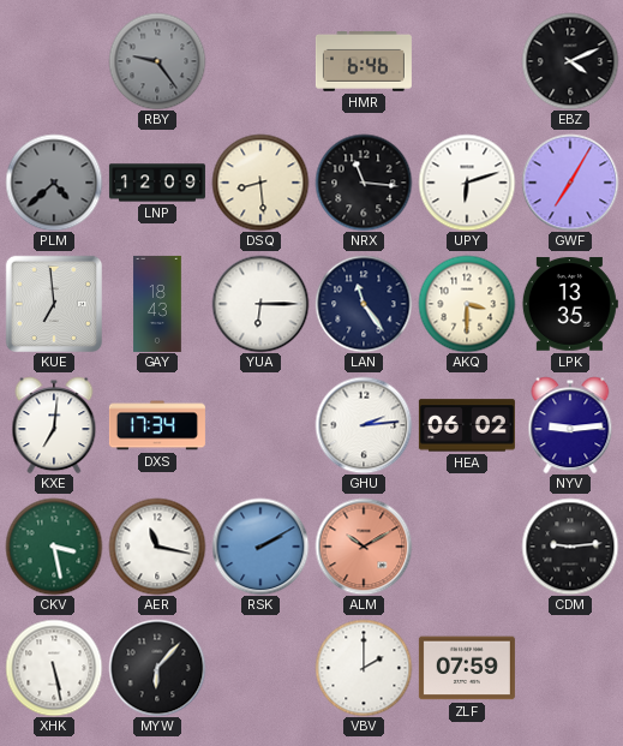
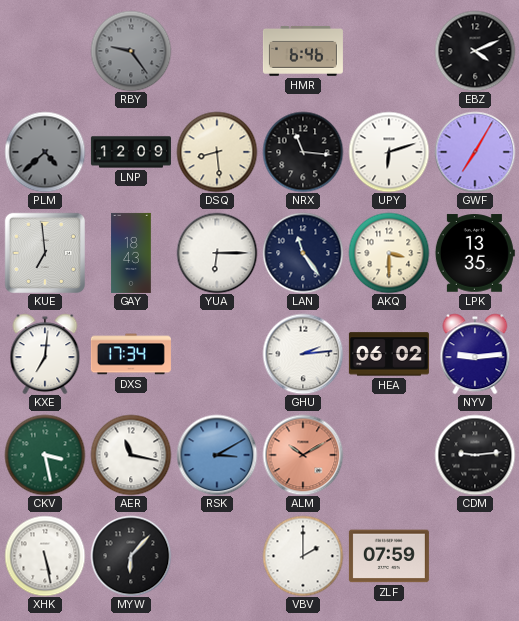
RSK: 2:10 -> 3:10 (217, 455)
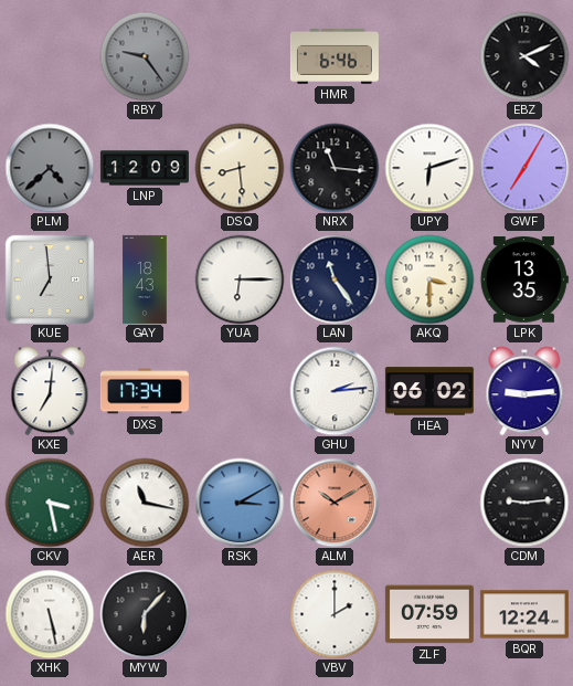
BQR: none -> 12:24 (524, 614)
